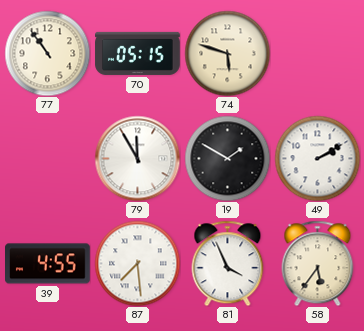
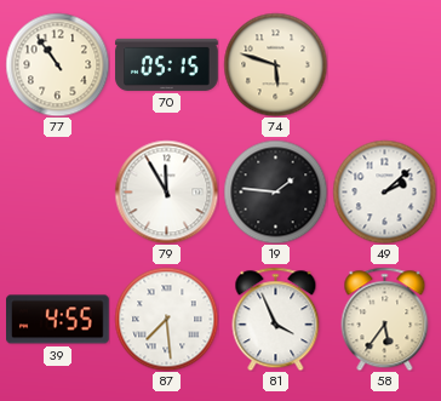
19: 1:50 -> 1:46 (275, 191)
49: 2:10 -> 2:08 (384, 191)
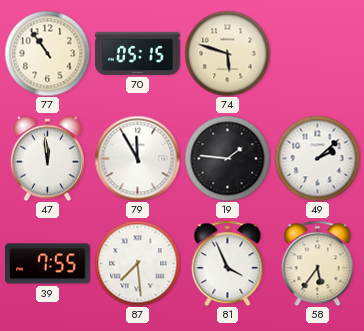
47: none -> 11:59 (47, 158)
39: 4:55 -> 7:55 (48, 264)
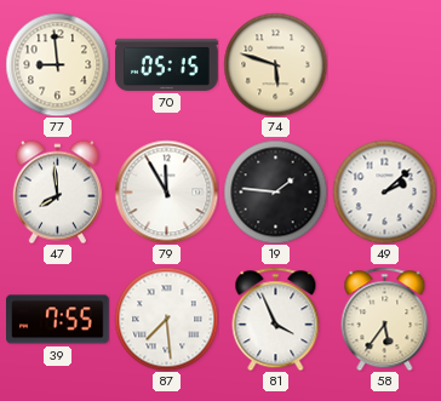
77: 10:54 -> 8:59 (57, 64)
47: 11:59 -> 7:59 (57, 191)
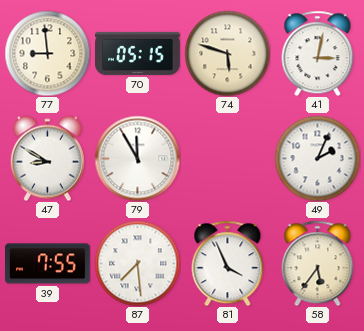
41: none -> 3:02 (318, 53)
47: 7:59 -> 8:50 (47, 158)
19: 1:46 -> none (275, 191)
49: 2:08 -> 2:04 (317, 158)
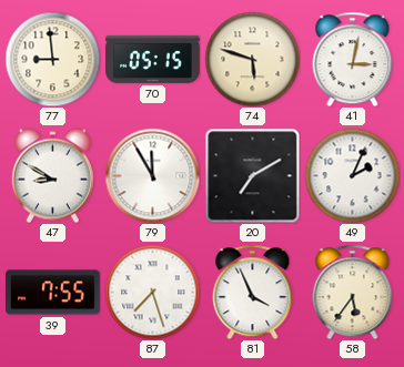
20: none -> 7:10 (252, 175)
87: 7:29 -> 7:27 (152, 292)
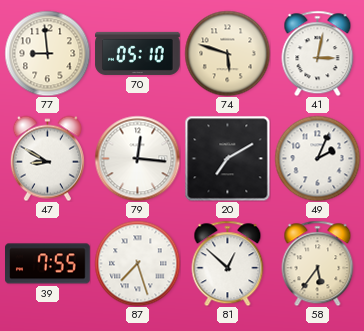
70: 05:15 -> 05:10 (138, 53)
79: 11:55 -> 12:16 (137, 158)
81: 3:56 -> 12:52 (228, 263)
